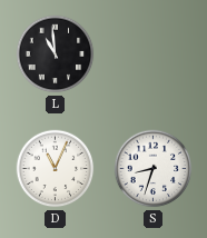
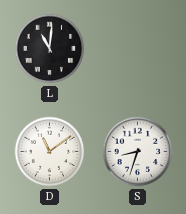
L: 10:59 -> 11:01 (50, 49)
D: 11:04 -> 11:09 (50, 152)
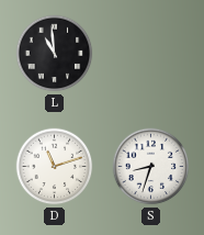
L: 11:01 -> 10:59 (55, 54)
D: 11:09 -> 11:12 (55, 167)
